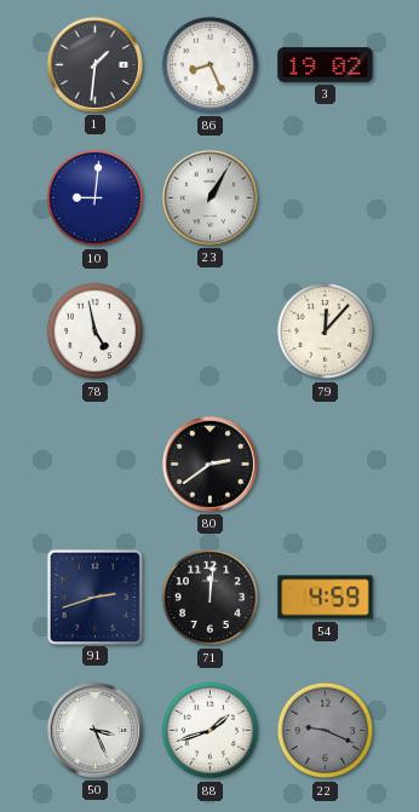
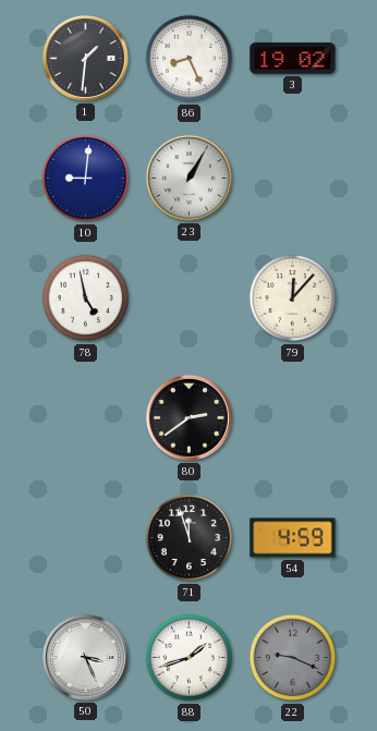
91: 2:42 -> none (94, 597)
71: 12:01 -> 11:57 (190, 538)
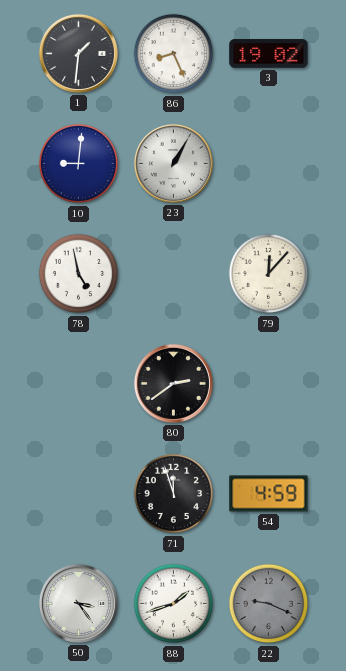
50: 3:26 -> 3:24 (78, 603)
